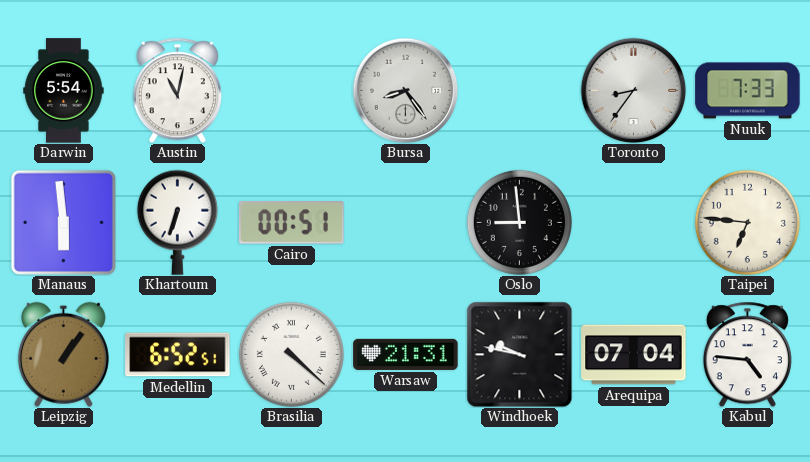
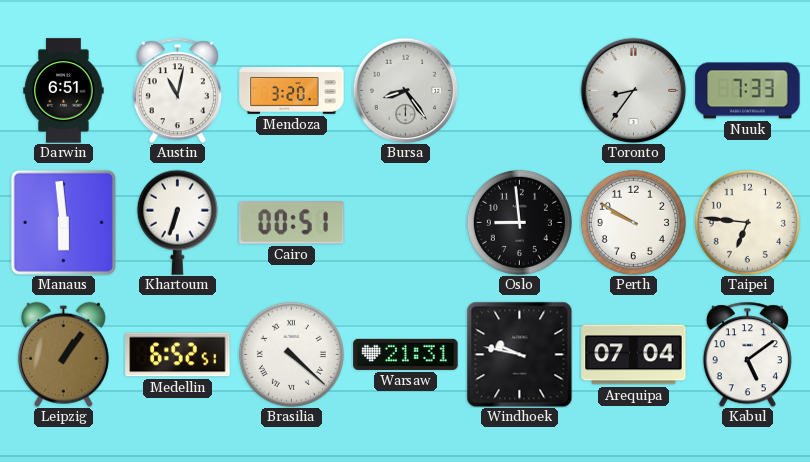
Darwin: 5:54 -> 6:51 (64, 91)
Mendoza: none -> 3:20 (292, 91)
Perth: none -> 9:50 (633, 222)
Kabul: 4:46 -> 5:09 (747, 354)
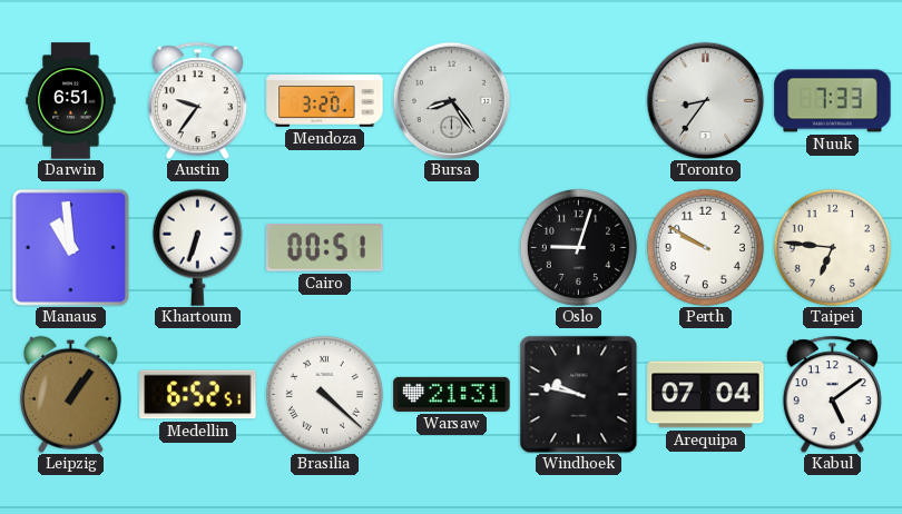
Austin: 11:02 -> 9:36 (197, 100)
Manaus: 5:59 -> 10:59 (70, 247)
Oslo: 8:59 -> 9:03 (578, 247)
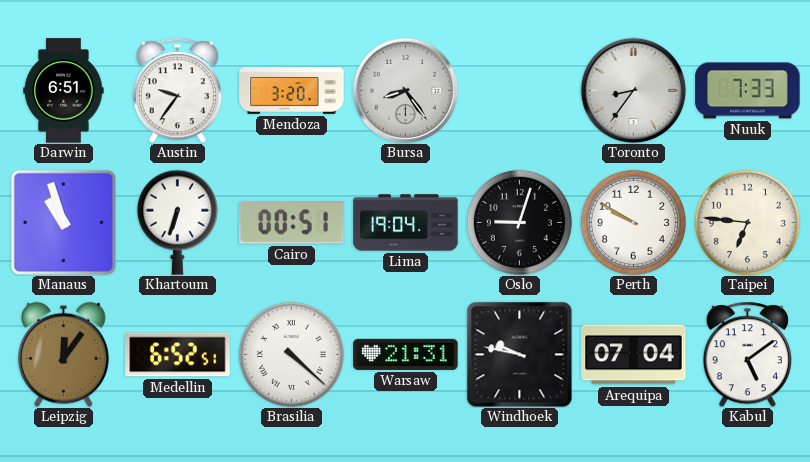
Manaus: 10:59 -> 10:57 (63, 222)
Lima: none -> 19:04 (406, 223)
Leipzig: 1:06 -> 12:06 (63, 354)
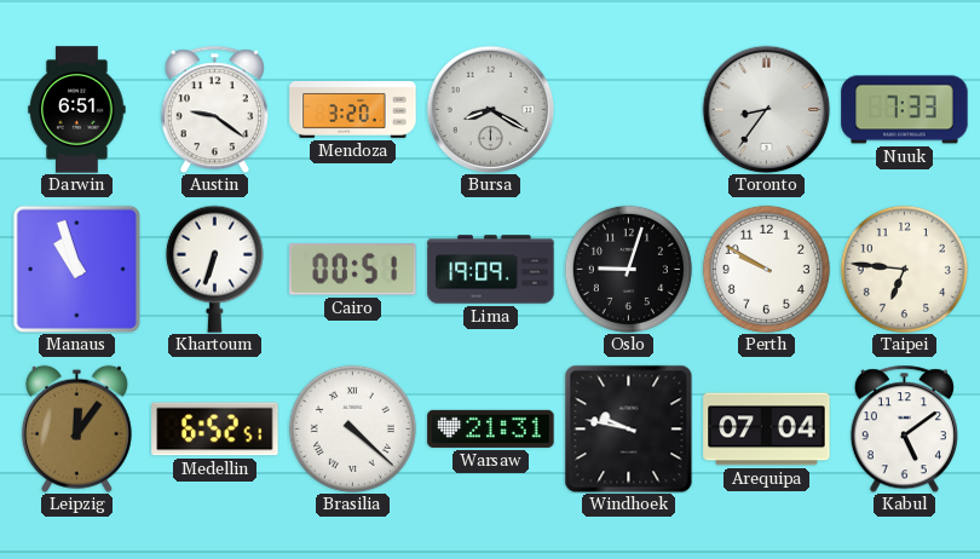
Austin: 9:36 -> 9:21 (214, 109)
Bursa: 8:24 -> 8:20 (490, 109)
Lima: 19:04 -> 19:09 (491, 270)
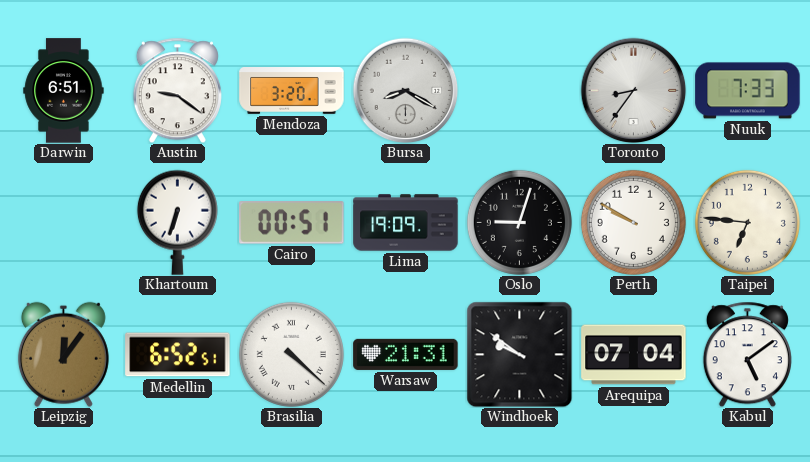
Manaus: 10:57 -> none (76, 269)
Windhoek: 9:47 -> 9:51 (519, 354)
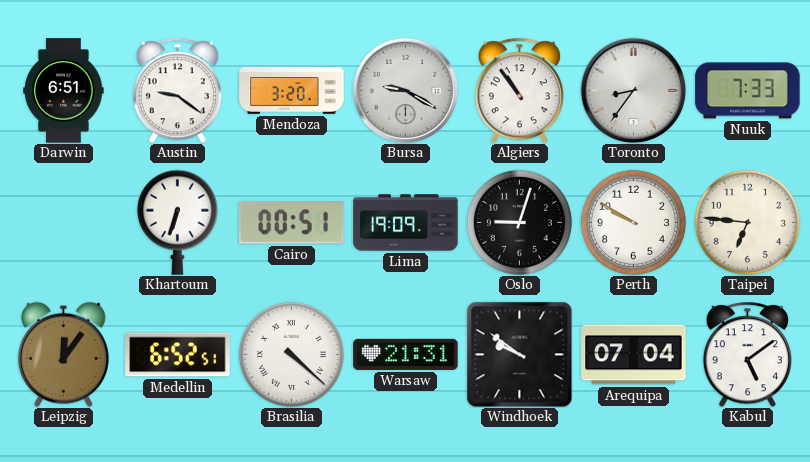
Bursa: 8:20 -> 9:20 (405, 90)
Algiers: none -> 10:54 (519, 90)
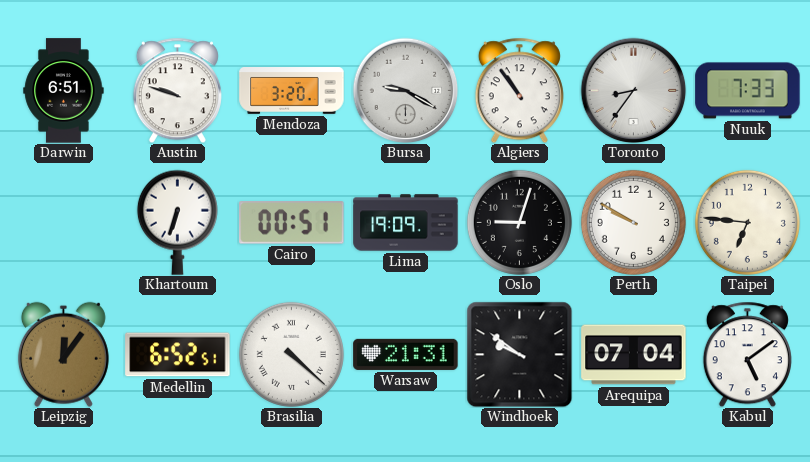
Austin: 9:21 -> 9:48 (177, 90)
